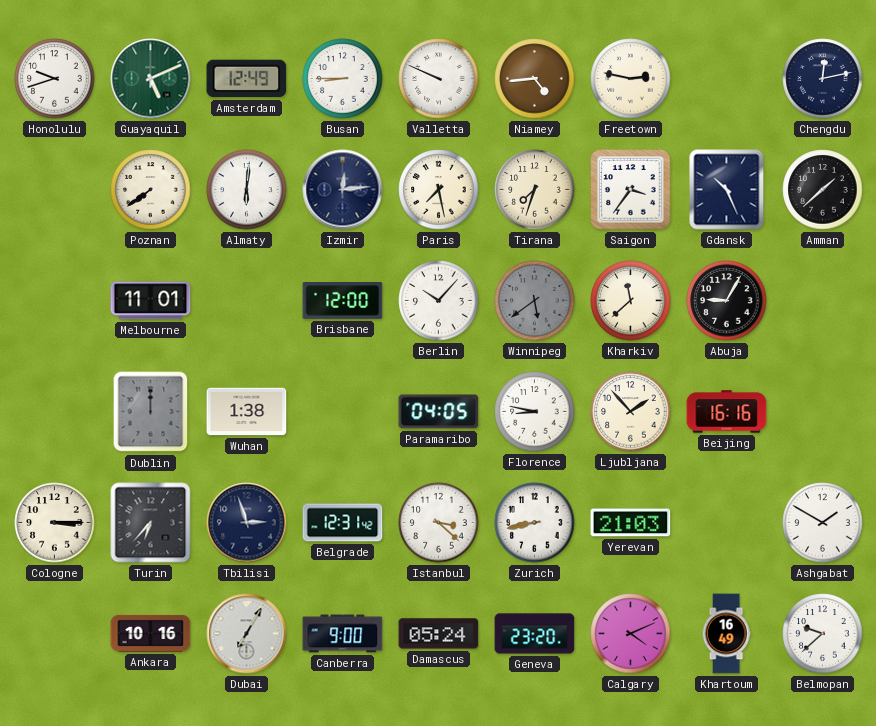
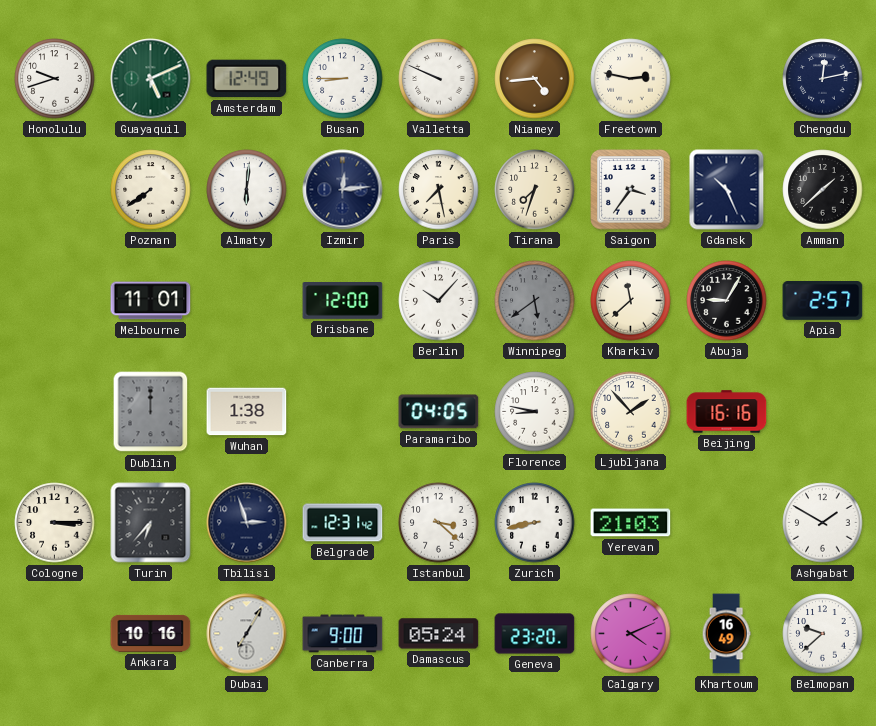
Apia: none -> 2:57 (823, 301)
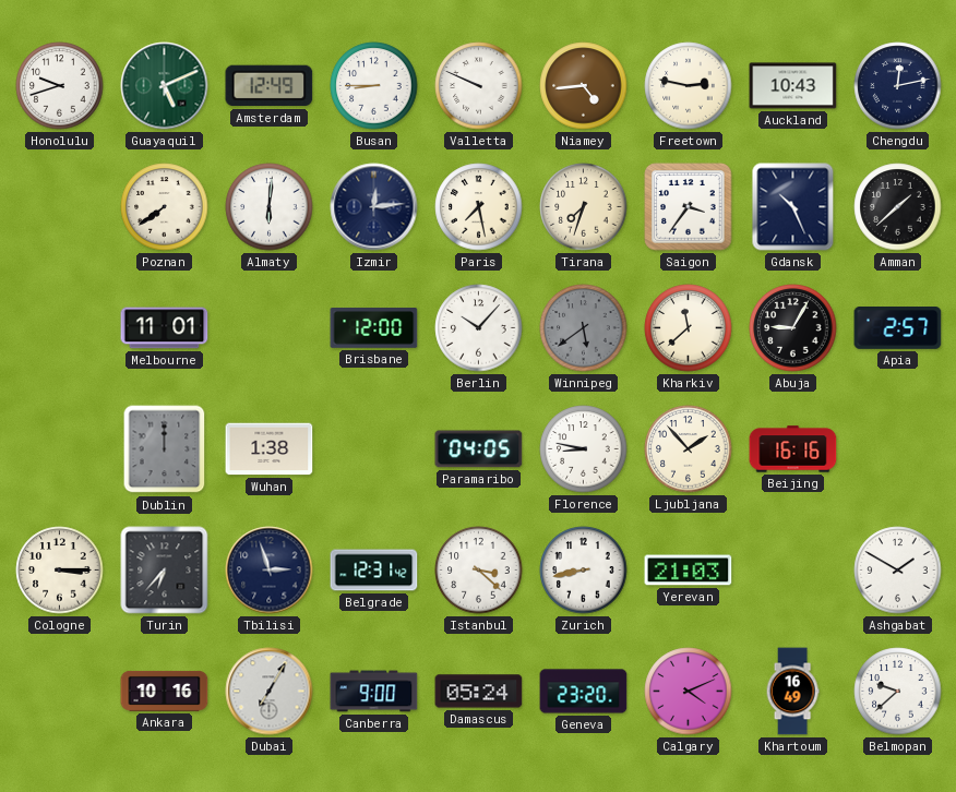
Auckland: none -> 10:43 (793, 86)
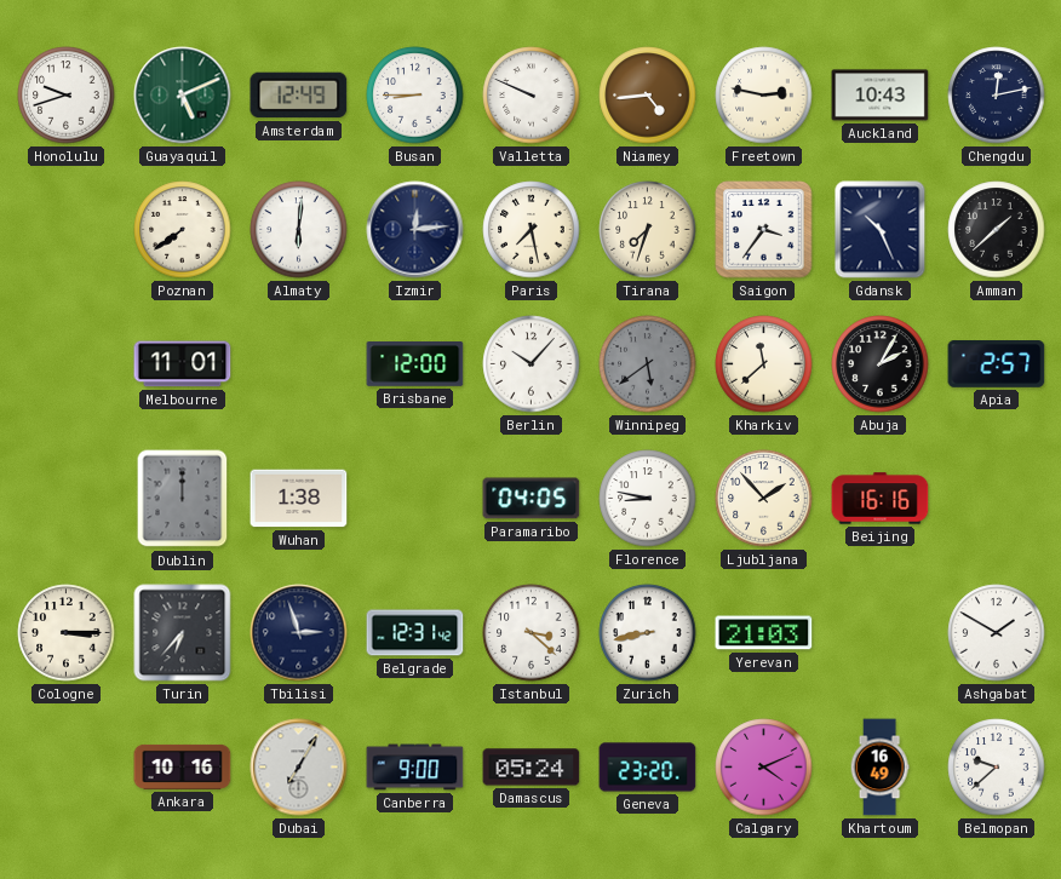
Abuja: 9:05 -> 2:05 (881, 364)
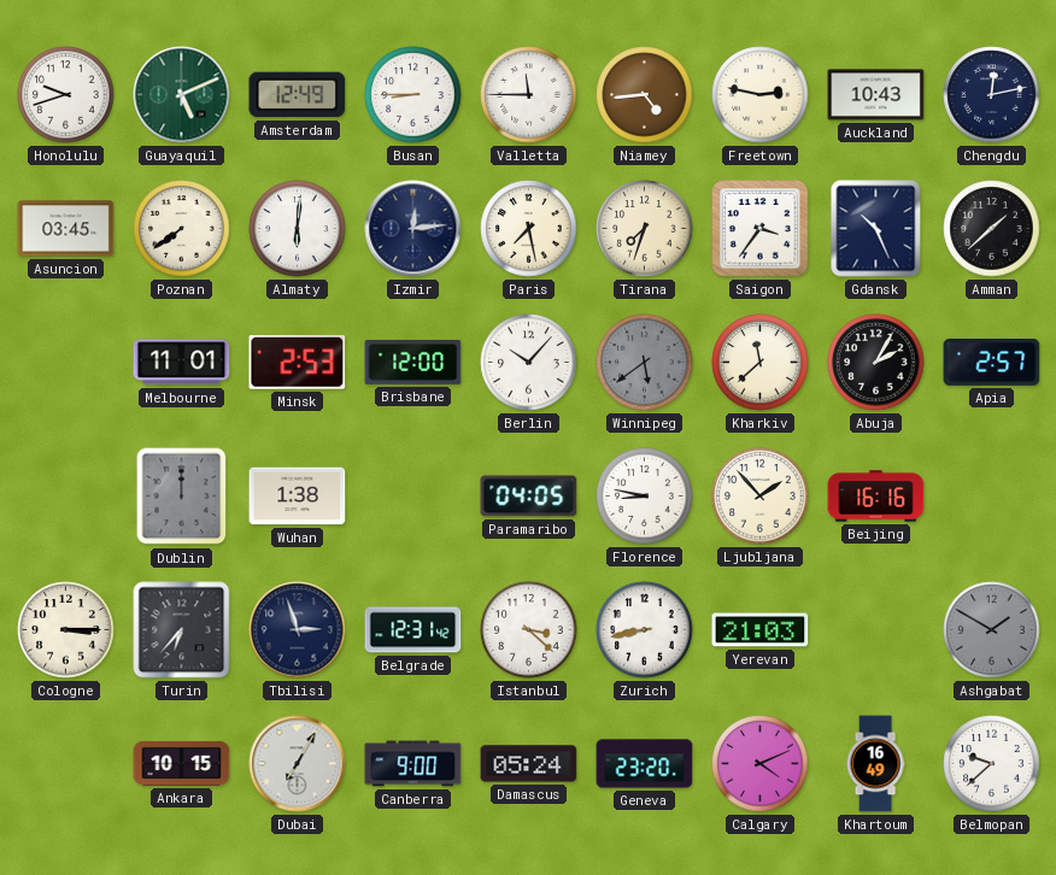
Valletta: 9:49 -> 11:45 (529, 95)
Asuncion: none -> 03:45 (66, 229)
Minsk: none -> 2:53 (298, 363)
Ashgabat dial: white -> grey (992, 630)
Ankara: 10:16 -> 10:15 (182, 763)
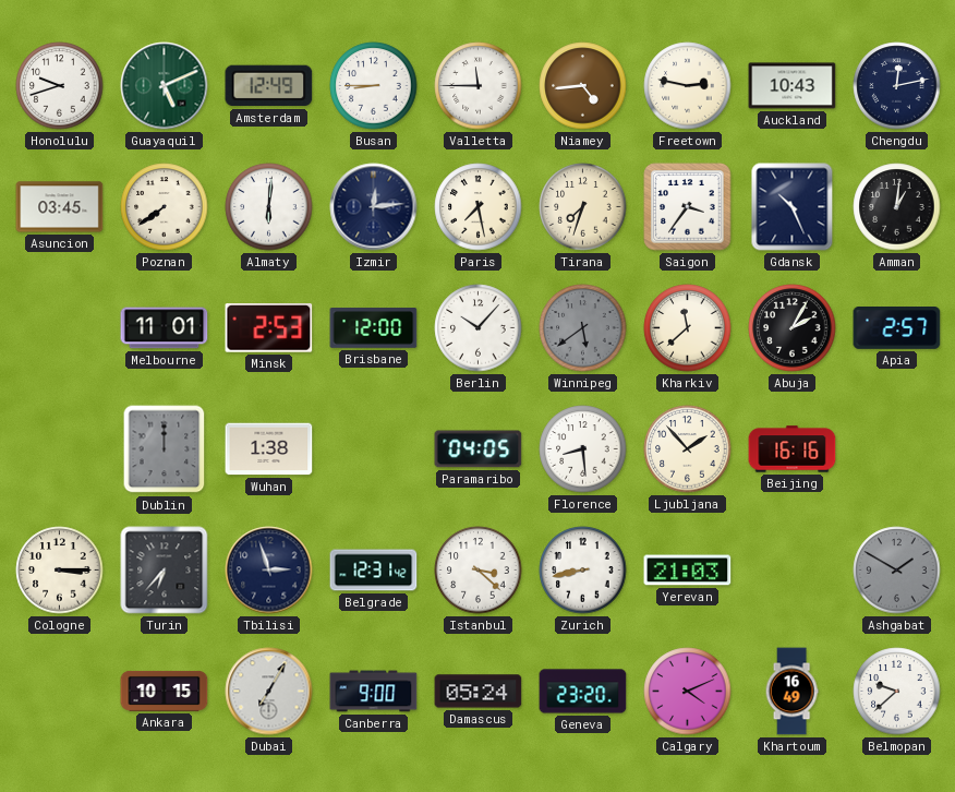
Amman: 1:38 -> 1:01 (897, 207)
Florence: 8:47 -> 8:29 (583, 449)
